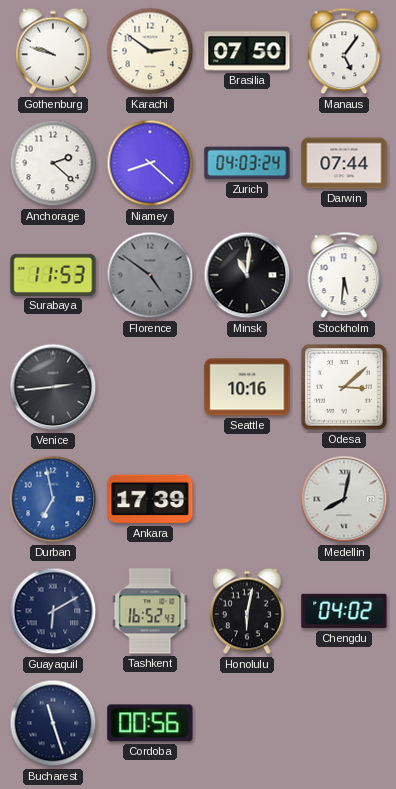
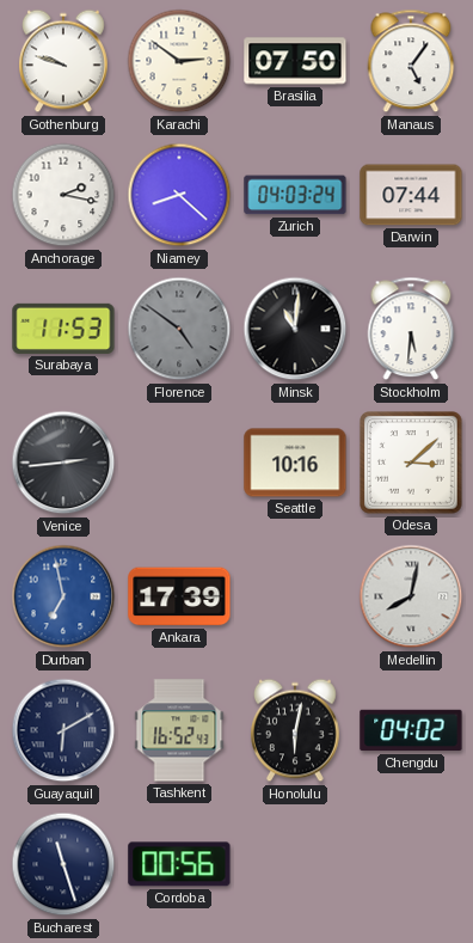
Anchorage: 2:22 -> 2:17 (63, 195)
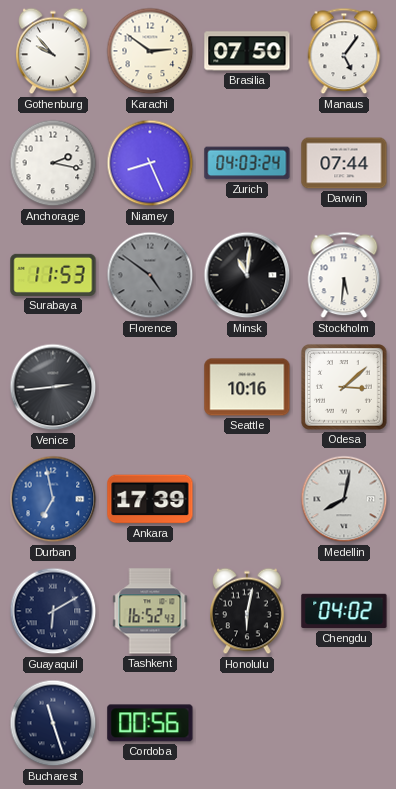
Gothenburg: 9:48 -> 9:53 (54, 51)
Niamey: 8:22 -> 8:26 (150, 163)
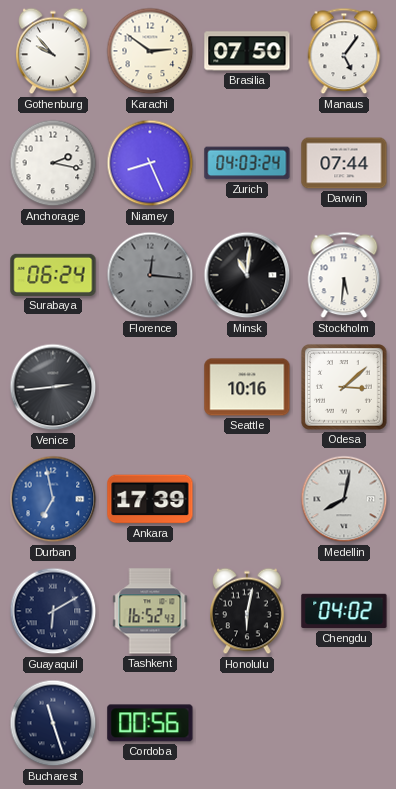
Surabaya: 11:53 -> 06:24 (53, 275)
Florence: 4:51 -> 12:16 (150, 275)
